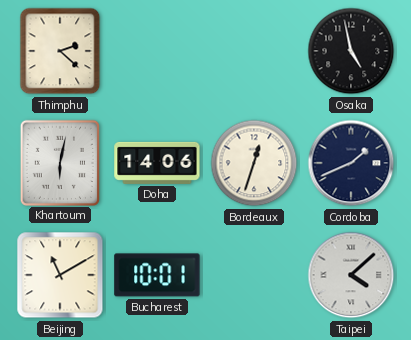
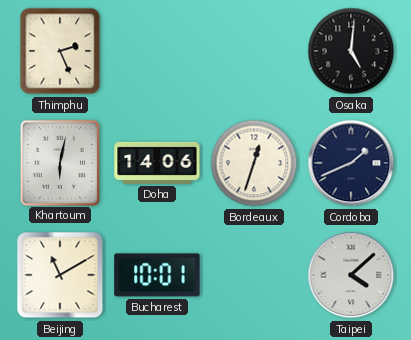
Thimphu: 2:22 -> 2:26 (60, 51)
Osaka: 4:58 -> 5:01 (351, 51)
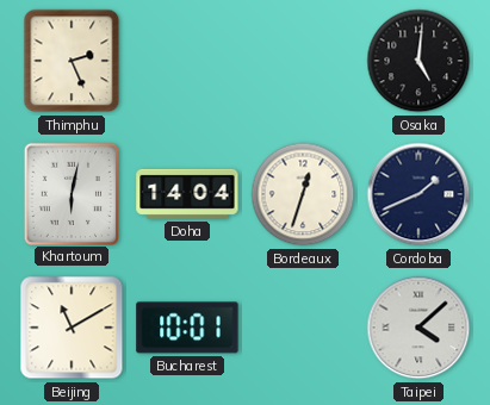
Doha: 14:06 -> 14:04 (187, 194)
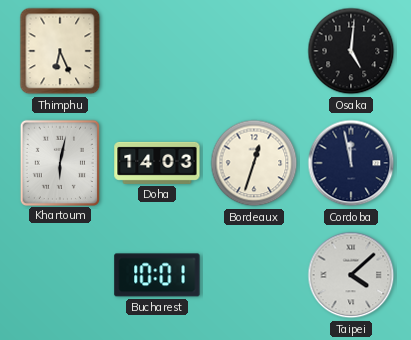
Thimphu: 2:26 -> 6:26 (60, 51)
Doha: 14:04 -> 14:03 (157, 163)
Cordoba: 1:41 -> 11:58 (351, 163)
Beijing: 11:10 -> none (72, 328)
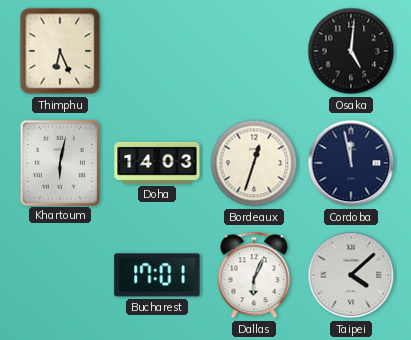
Bucharest: 10:01 -> 17:01 (157, 275)
Dallas: none -> 6:04 (254, 275)
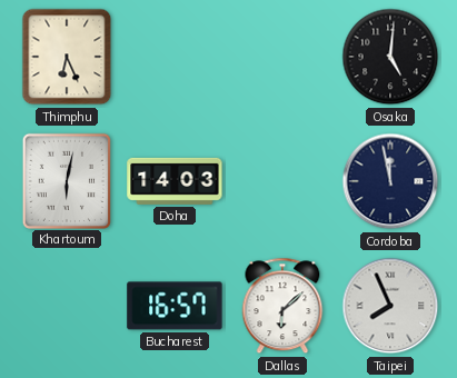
Bordeaux: 12:33 -> none (254, 163)
Bucharest: 17:01 -> 16:57 (175, 306)
Dallas: 6:04 -> 6:08 (282, 306)
Taipei: 4:08 -> 7:56 (390, 306)
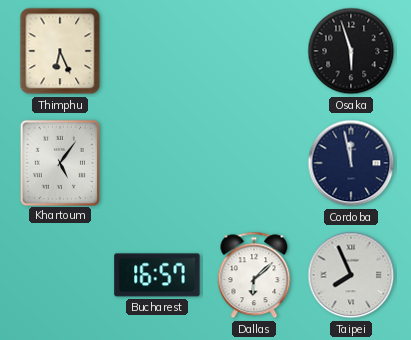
Osaka: 5:01 -> 5:57 (351, 51)
Khartoum: 6:02 -> 5:06 (60, 162)
Doha: 14:03 -> none (175, 181)
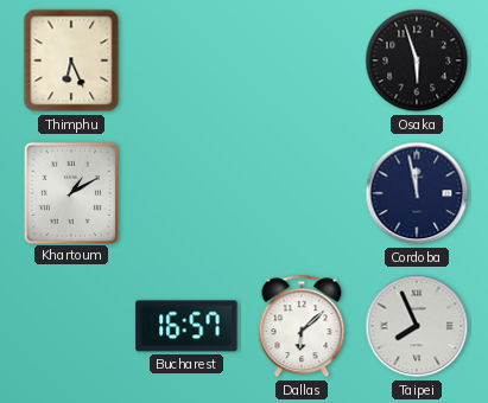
Khartoum: 5:06 -> 1:10 (71, 192)
